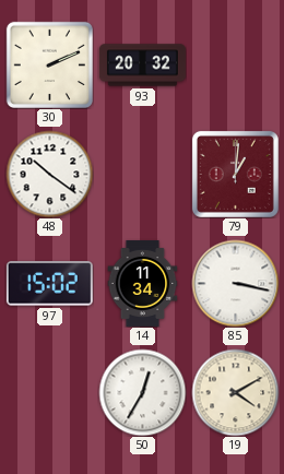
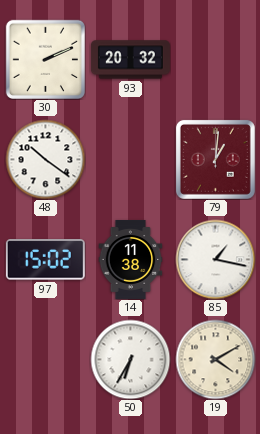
14: 11:34 -> 11:38 (131, 259)
85: 3:17 -> 1:17 (215, 259)
50: 12:35 -> 6:35 (130, 359)
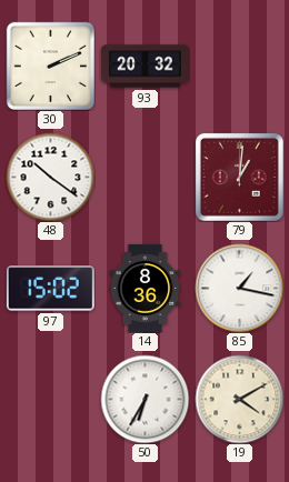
14: 11:38 -> 8:36 (146, 288)
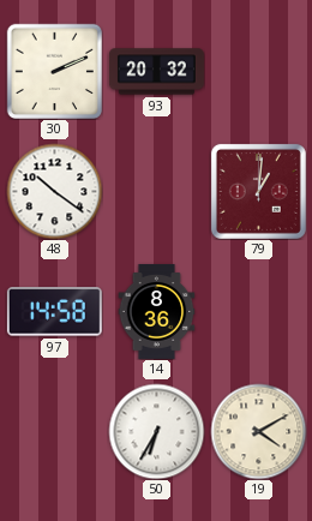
97: 15:02 -> 14:58 (54, 312)
85: 1:17 -> none (239, 288)
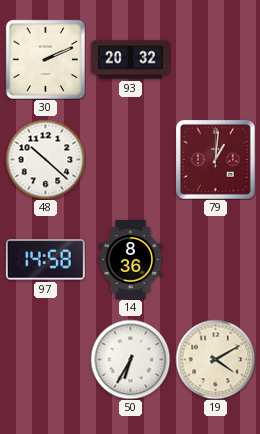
48: 10:21 -> 10:22 (45, 159)
